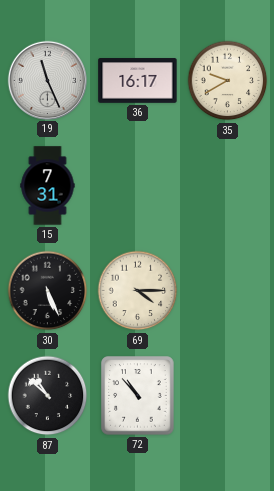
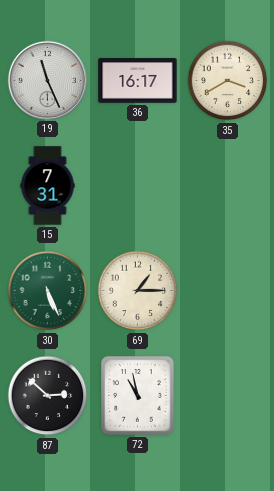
35: 9:40 -> 3:40 (228, 81)
30 dial: black -> green (48, 291)
69: 4:15 -> 1:15 (138, 291)
87: 10:52 -> 2:52 (48, 396)
72: 10:53 -> 10:58 (138, 396)
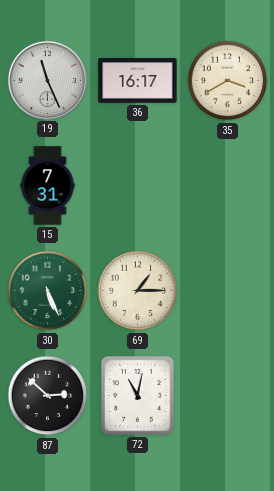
72: 10:58 -> 11:02 (138, 396)
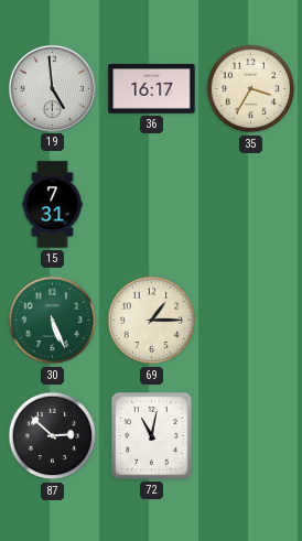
19: 11:26 -> 4:59 (52, 88)
35: 3:40 -> 3:35 (251, 89)
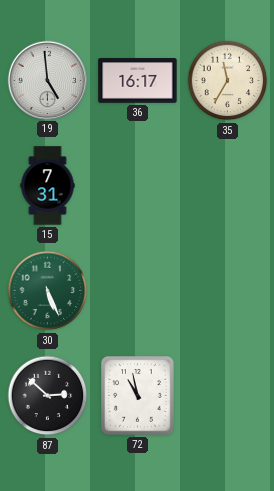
35: 3:35 -> 11:35 (228, 81)
69: 1:15 -> none (152, 321)
72: 11:02 -> 10:58 (138, 396)
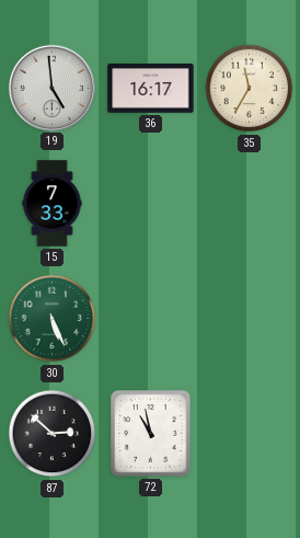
15: 7:31 -> 7:33 (53, 204)
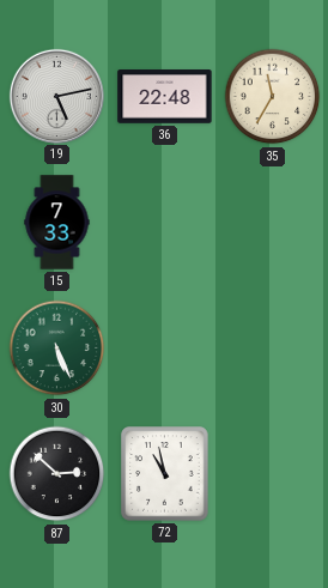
19: 4:59 -> 5:13 (56, 96)
36: 16:17 -> 22:48 (165, 97)
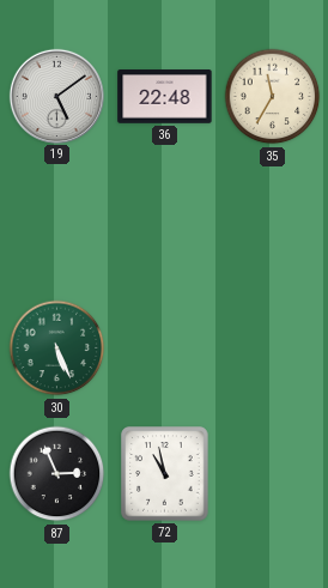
19: 5:13 -> 5:09 (56, 96)
15: 7:33 -> none (57, 223)
87: 2:52 -> 2:56 (57, 474)
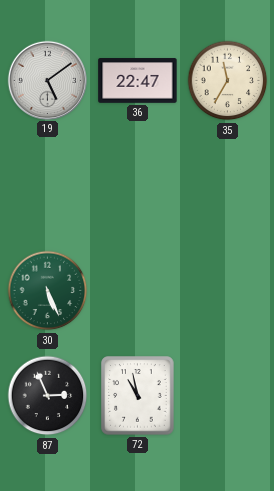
36: 22:48 -> 22:47 (138, 81)
